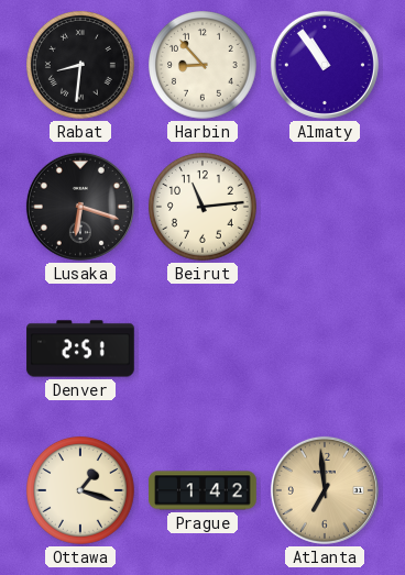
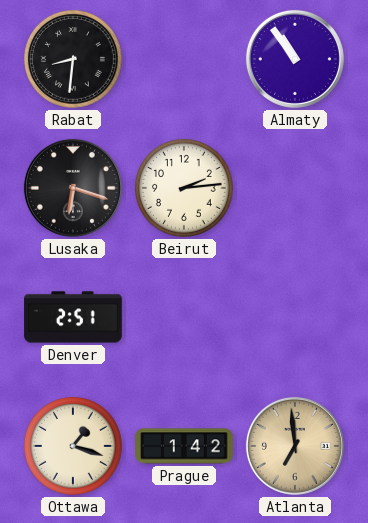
Harbin: 8:53 -> none (204, 66)
Beirut: 11:14 -> 2:14 (185, 189)
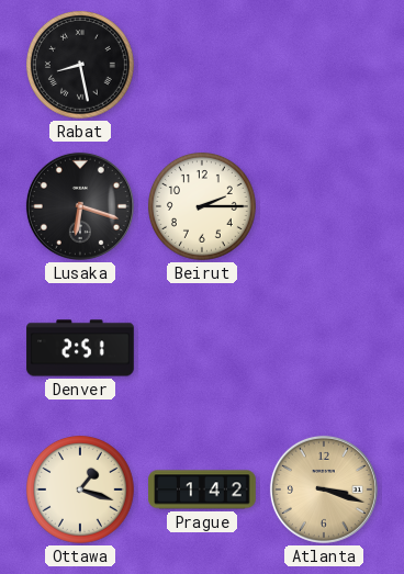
Rabat: 8:31 -> 8:28 (81, 66)
Almaty: 10:54 -> none (295, 59)
Beirut: 2:14 -> 2:15 (203, 207)
Atlanta: 6:59 -> 3:18 (324, 489)
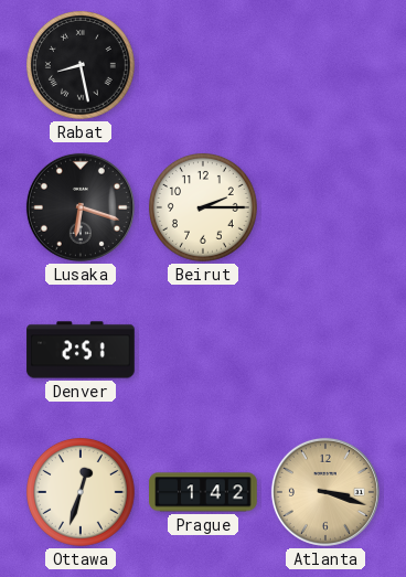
Ottawa: 1:18 -> 12:33 (82, 493)
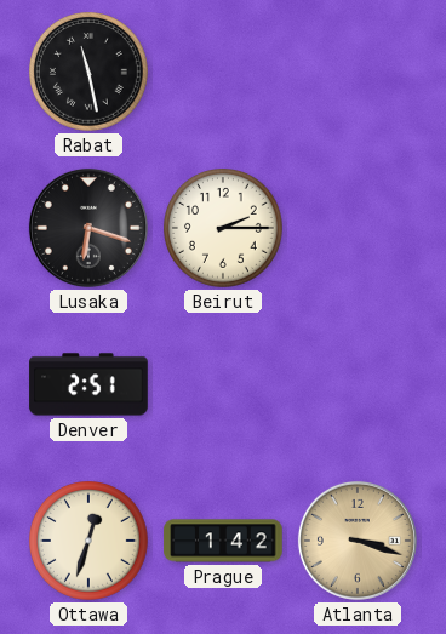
Rabat: 8:28 -> 11:28 (90, 73)
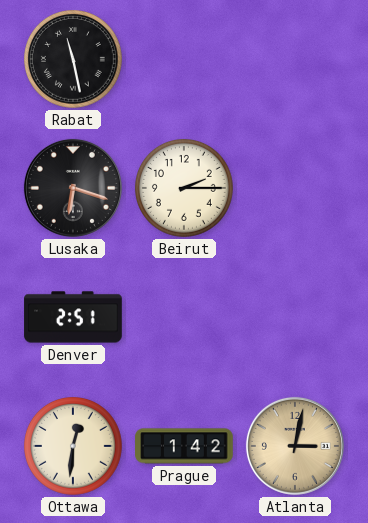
Ottawa: 12:33 -> 12:31 (74, 447)
Atlanta: 3:18 -> 3:02 (295, 446)
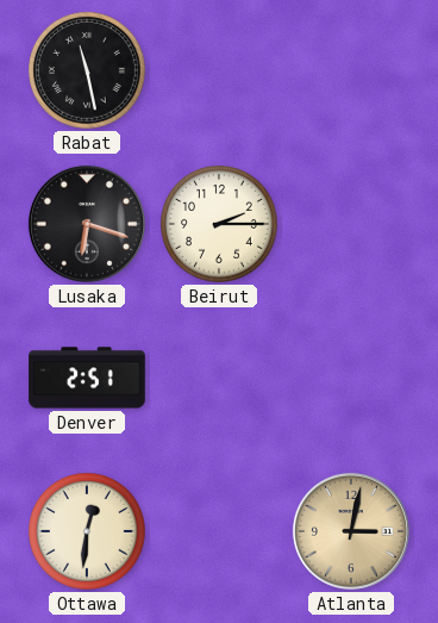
Prague: 1:42 -> none (184, 446)
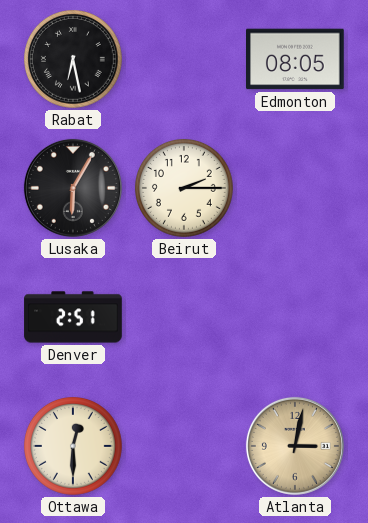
Rabat: 11:28 -> 6:28 (74, 60)
Edmonton: none -> 08:05 (295, 59)
Lusaka: 6:18 -> 6:05 (73, 188)
Ottawa: 12:31 -> 12:30 (74, 447)
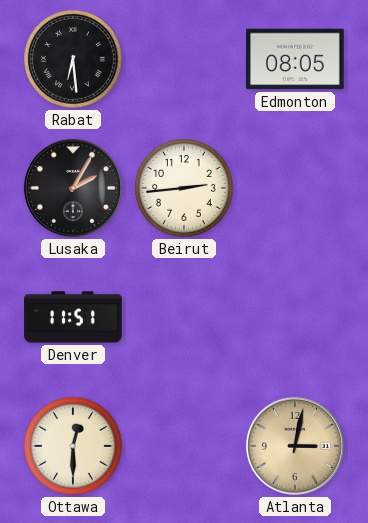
Rabat: 6:28 -> 6:29 (74, 60)
Lusaka: 6:05 -> 2:05 (73, 188)
Beirut: 2:15 -> 2:44 (185, 189)
Denver: 2:51 -> 11:51 (73, 317)
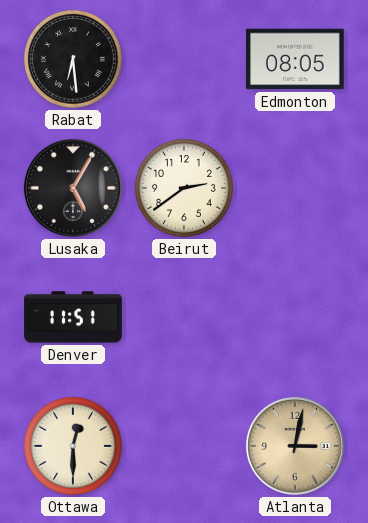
Lusaka: 2:05 -> 5:05 (73, 188)
Beirut: 2:44 -> 2:39 (185, 189)
